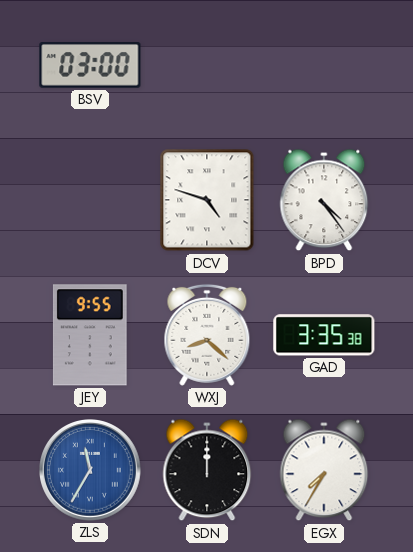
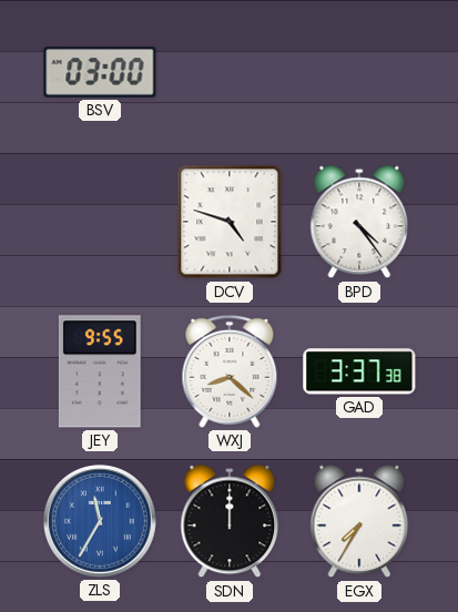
GAD: 3:35 -> 3:37 (359, 371)
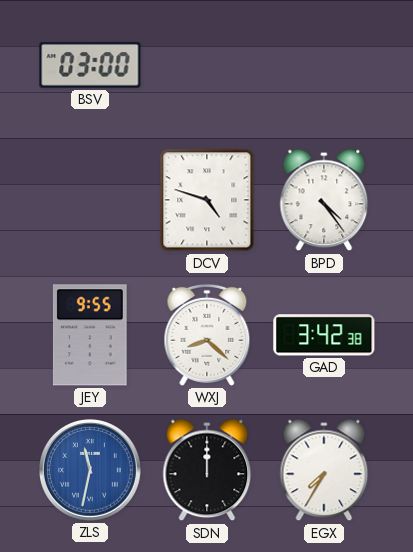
GAD: 3:37 -> 3:42 (324, 335)
ZLS: 11:35 -> 11:32 (91, 471)
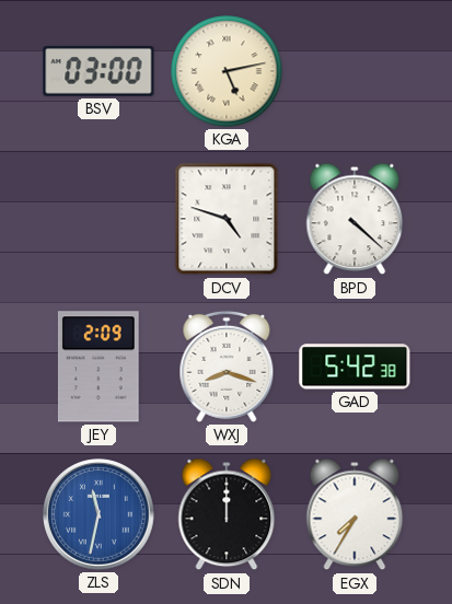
KGA: none -> 5:13 (227, 71)
BPD: 4:24 -> 4:22 (355, 219)
JEY: 9:55 -> 2:09 (98, 367)
WXJ: 8:22 -> 8:18 (227, 367)
GAD: 3:42 -> 5:42 (355, 367)
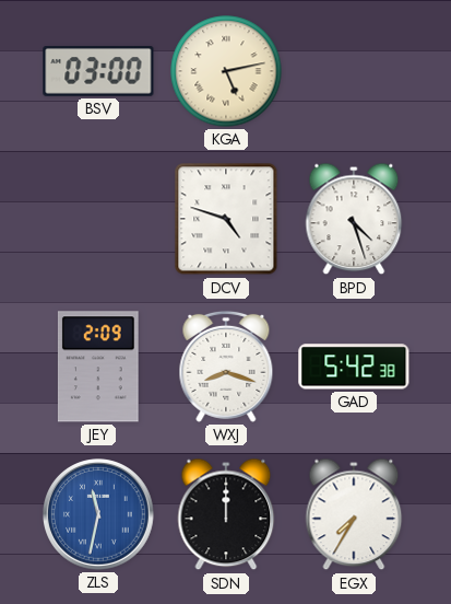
BPD: 4:22 -> 4:27 (354, 219)
